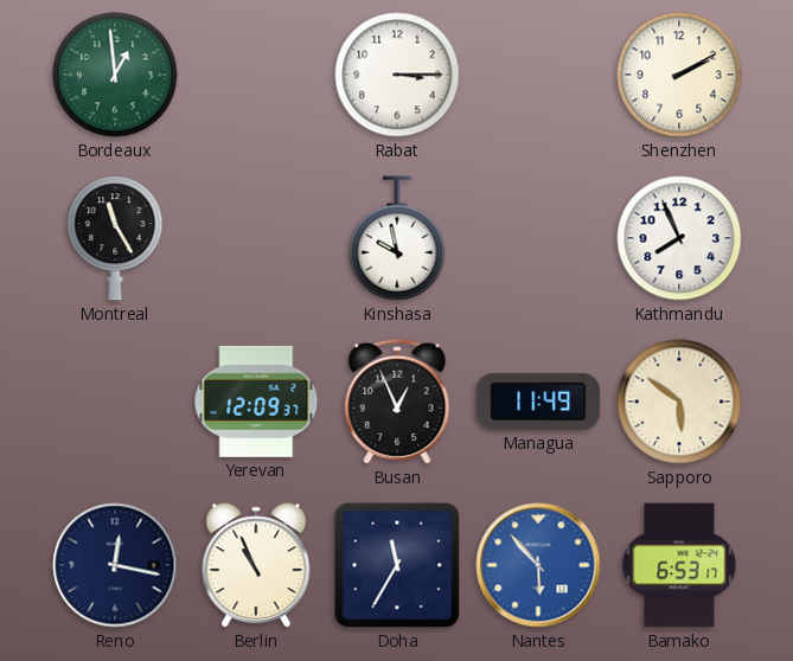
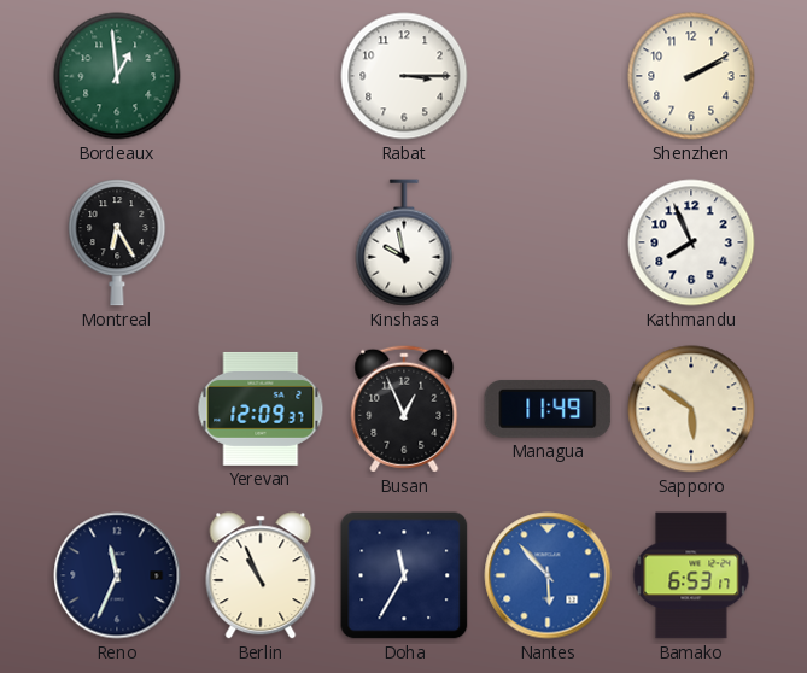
Montreal: 11:25 -> 6:25 (117, 242)
Reno: 12:17 -> 11:34 (117, 575)
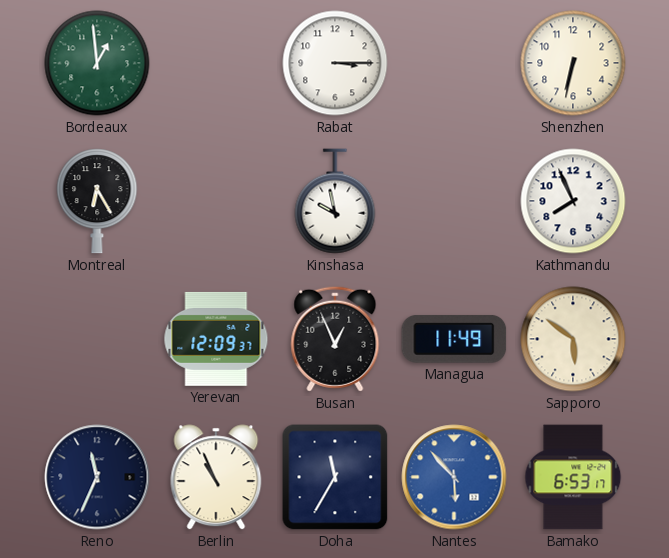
Shenzhen: 2:10 -> 6:32 (573, 63)
